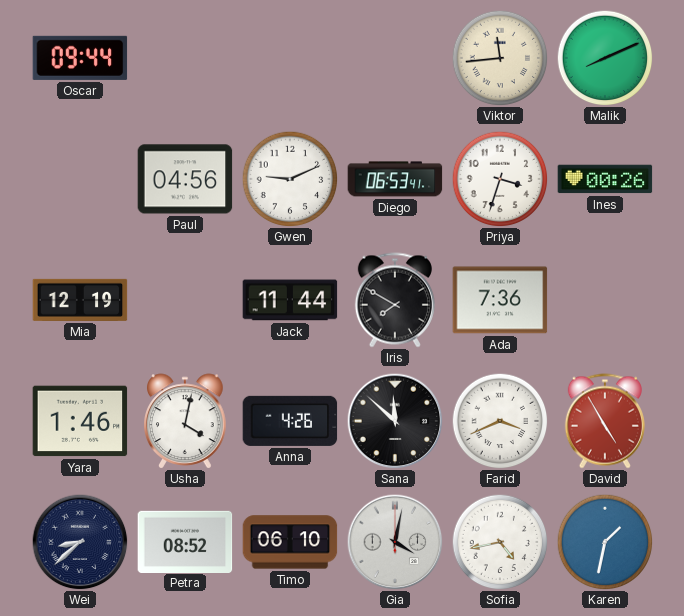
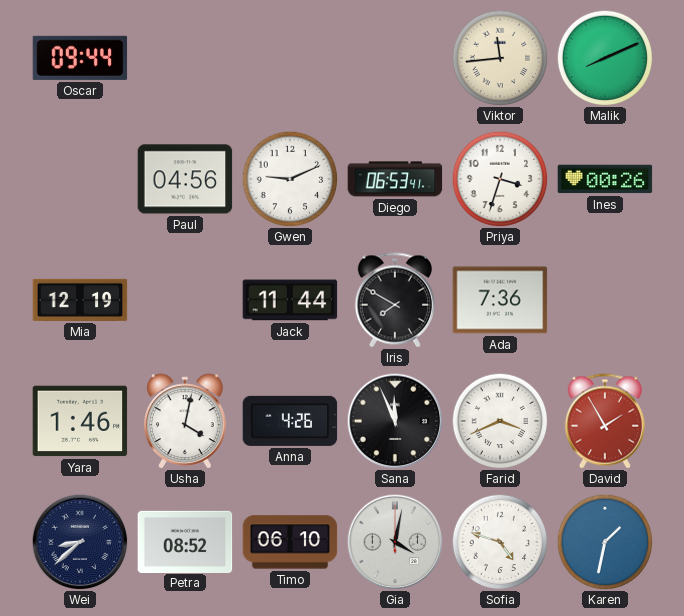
Sana: 11:52 -> 11:56 (395, 421)
David: 4:55 -> 1:55 (605, 421)
Sofia: 4:43 -> 4:48 (500, 542)
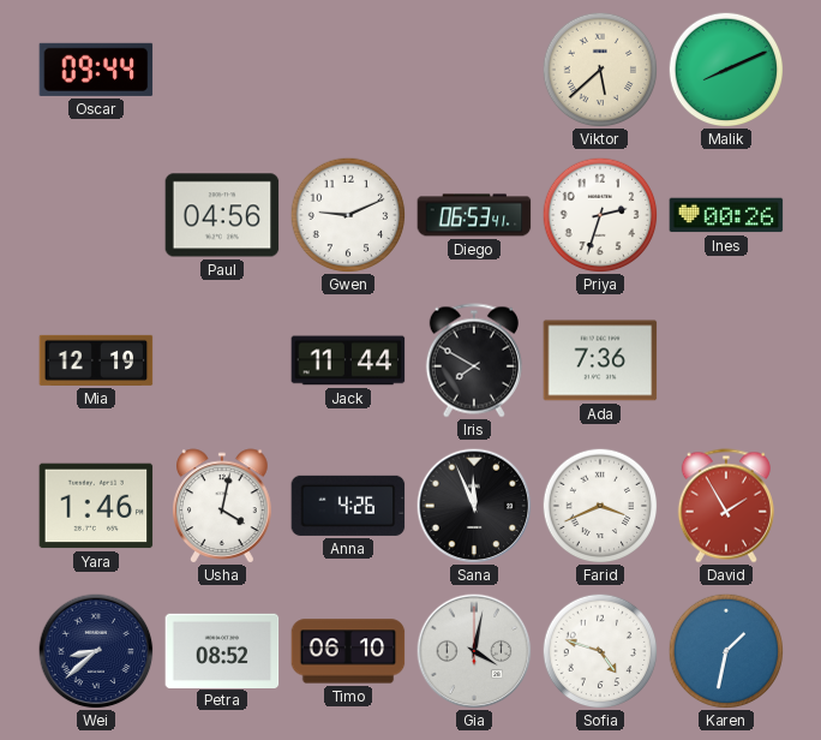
Viktor: 11:44 -> 5:38 (600, 70)
Priya: 3:33 -> 2:33 (600, 215)
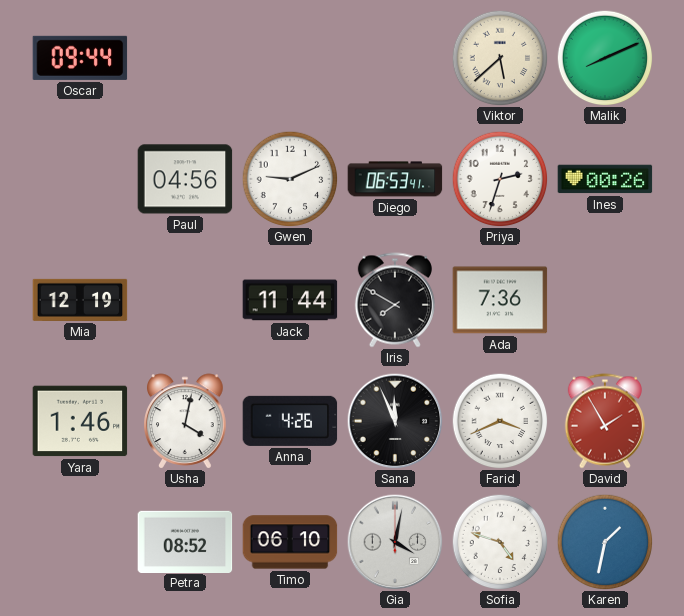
Wei: 8:38 -> none (96, 651)
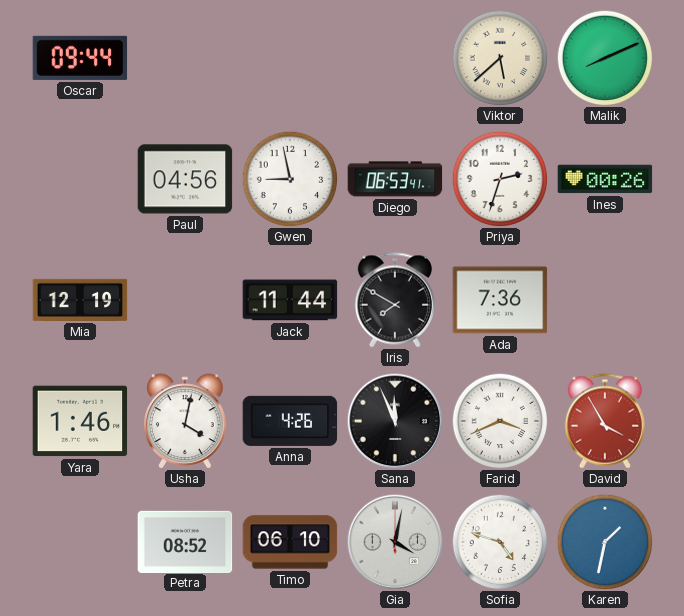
Gwen: 9:11 -> 8:58 (290, 179)
David: 1:55 -> 3:55 (605, 421)
